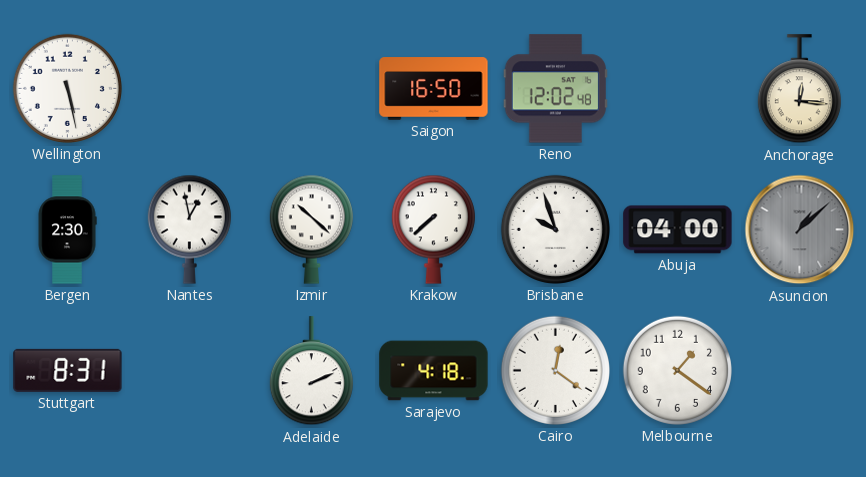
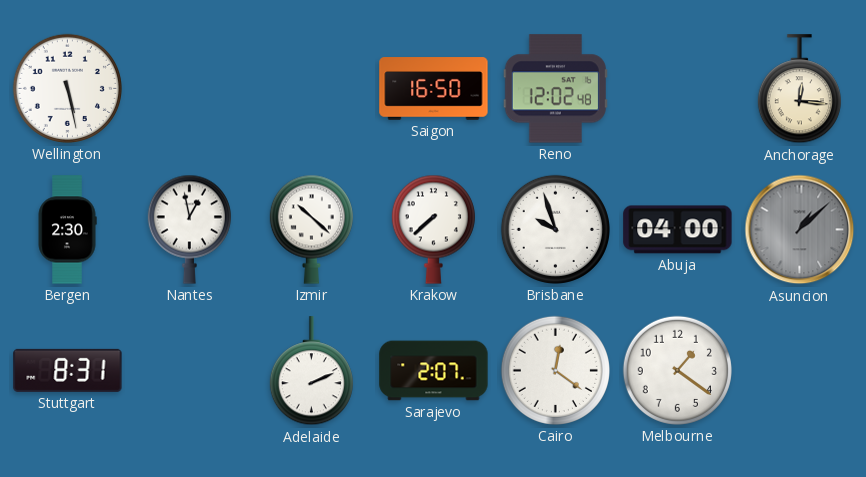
Sarajevo: 4:18 -> 2:07 (434, 371)
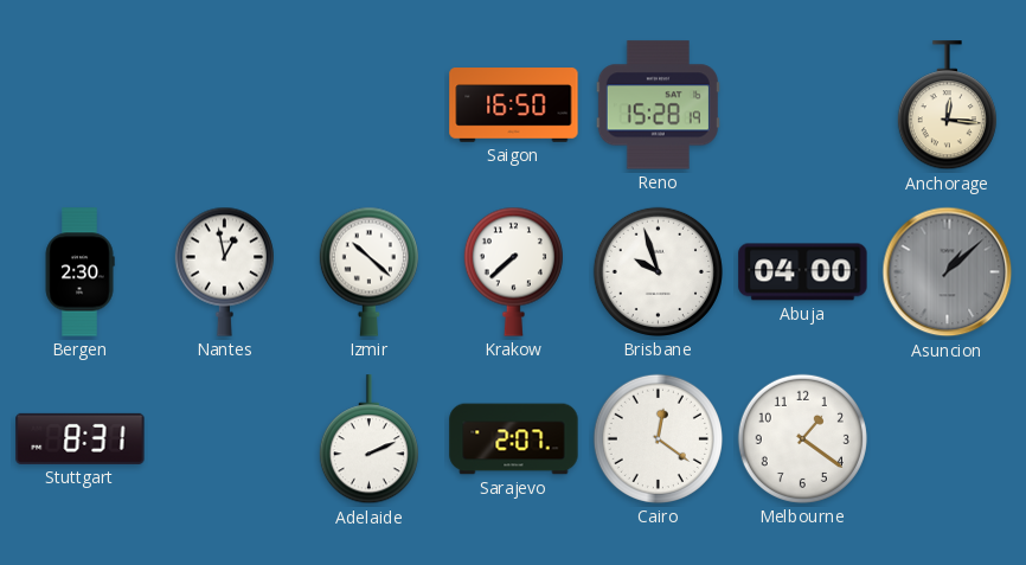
Wellington: 5:28 -> none (67, 88)
Reno: 12:02 -> 15:28 (658, 105)
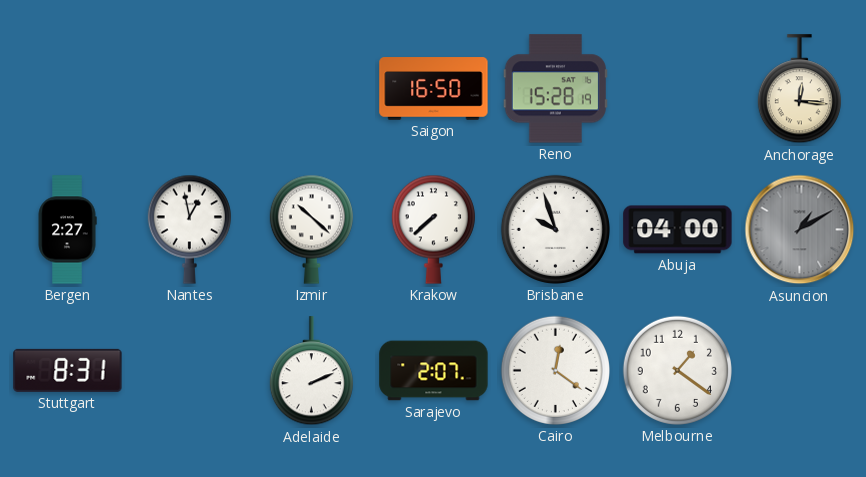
Bergen: 2:30 -> 2:27 (67, 230)
Asuncion: 1:08 -> 1:10 (800, 230)
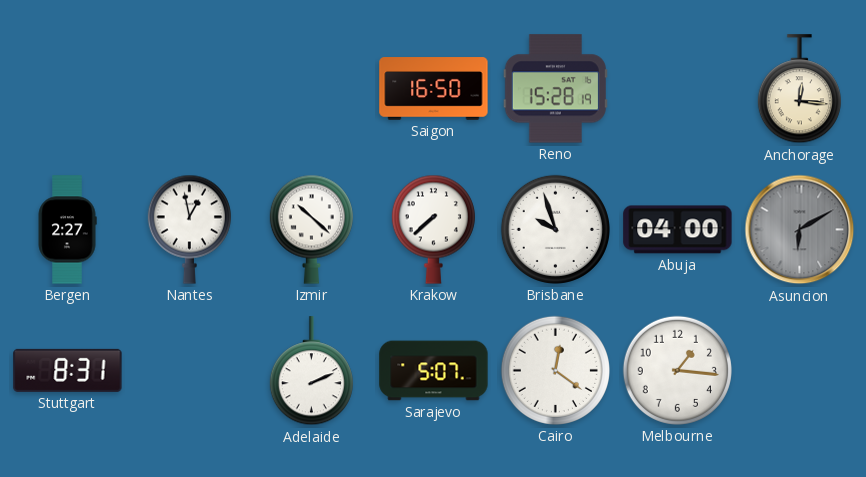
Asuncion: 1:10 -> 6:10 (800, 230)
Sarajevo: 2:07 -> 5:07 (434, 371)
Melbourne: 1:21 -> 1:16 (677, 370)
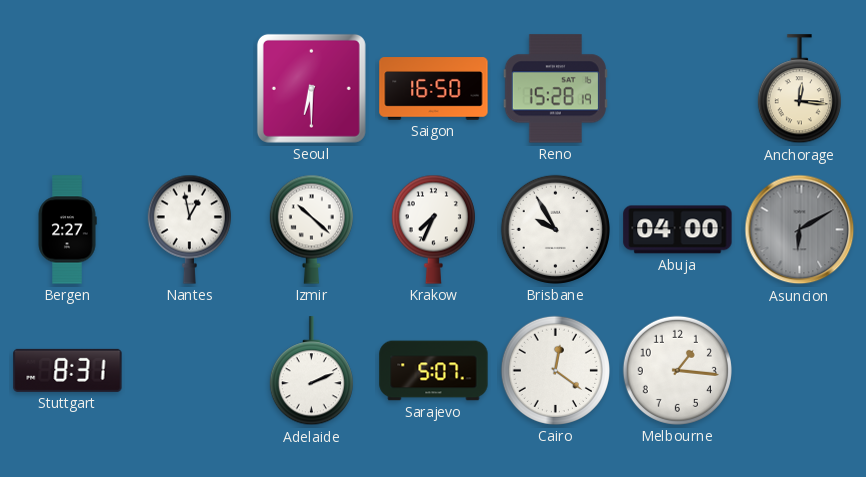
Seoul: none -> 6:30 (311, 88)
Krakow: 7:38 -> 7:34 (433, 229)
Brisbane: 9:57 -> 9:55 (555, 229)
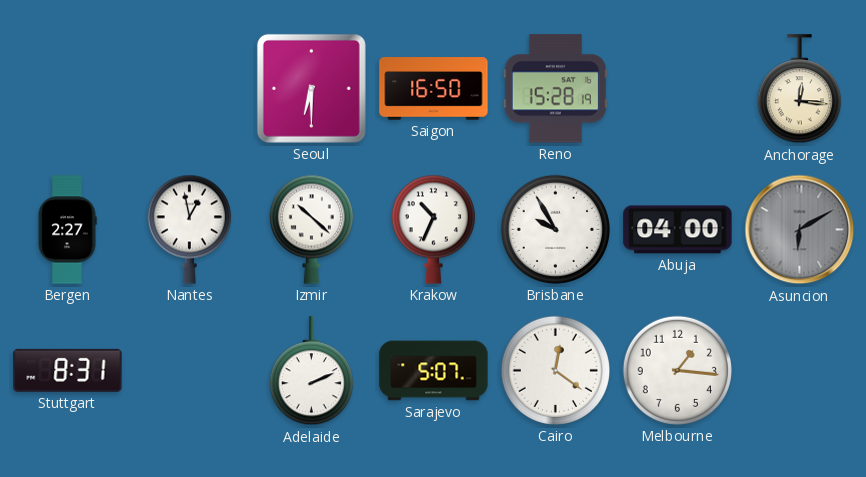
Krakow: 7:34 -> 10:34 (433, 229)
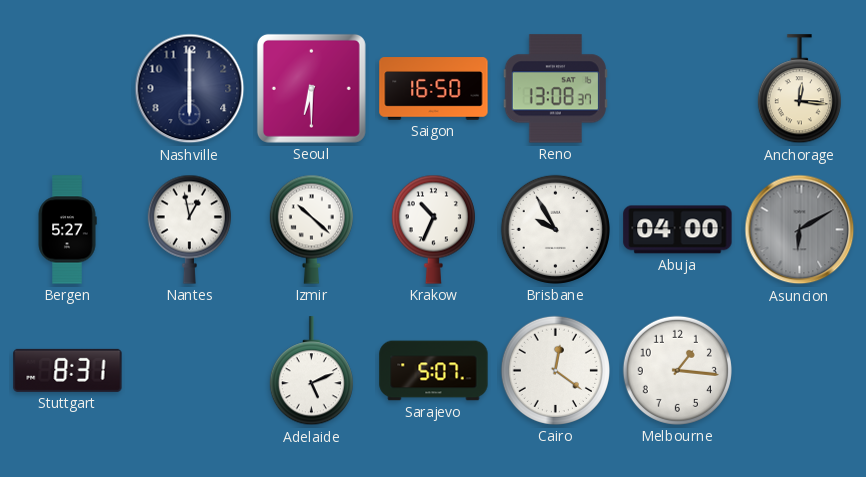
Nashville: none -> 6:00 (190, 89)
Reno: 15:28 -> 13:08 (555, 89)
Bergen: 2:27 -> 5:27 (67, 230)
Adelaide: 2:11 -> 5:11 (311, 371)
